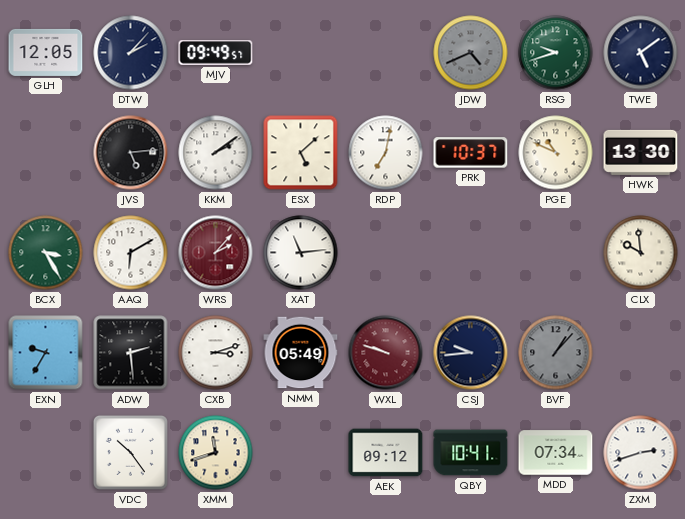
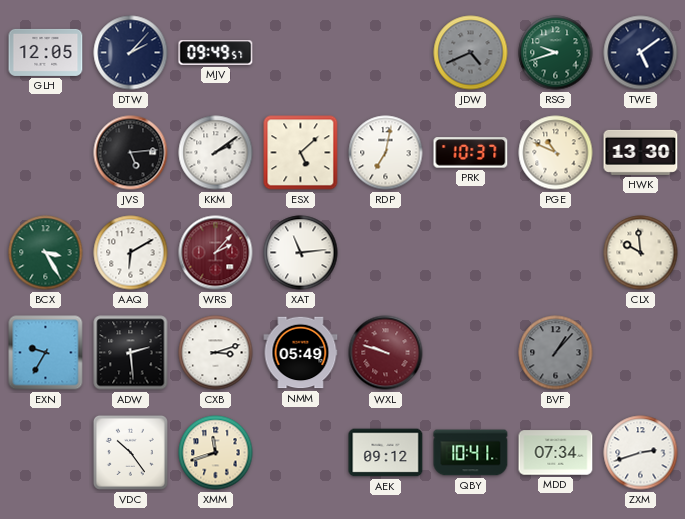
CSJ: 9:44 -> none (471, 353)
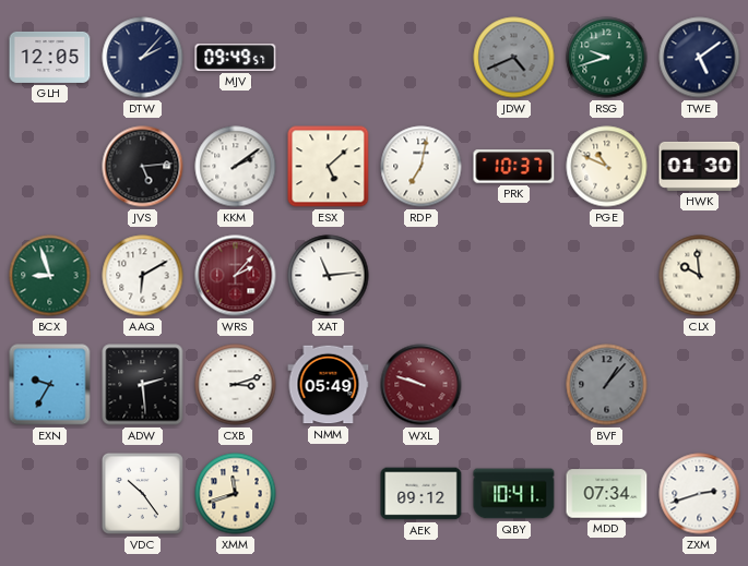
HWK: 13:30 -> 01:30 (700, 166)
BCX: 3:25 -> 8:57 (50, 276)
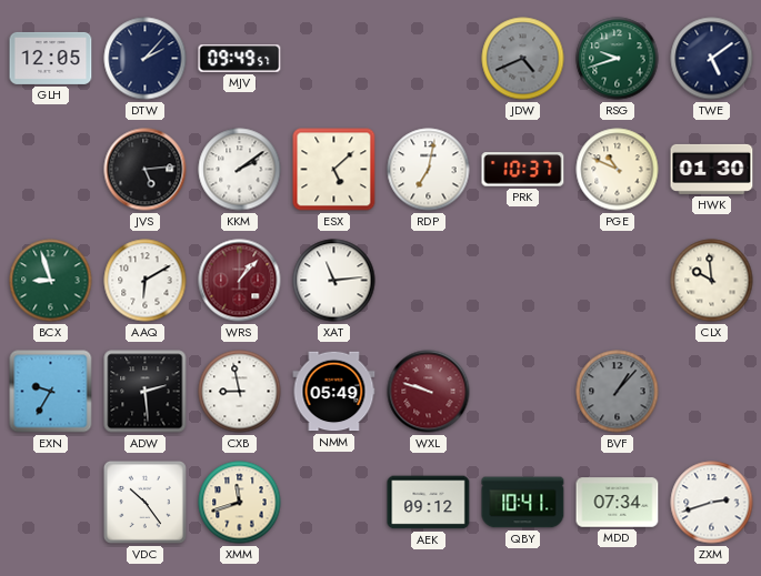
WRS: 2:07 -> 1:07 (240, 281)
CXB: 3:12 -> 8:58 (240, 392)
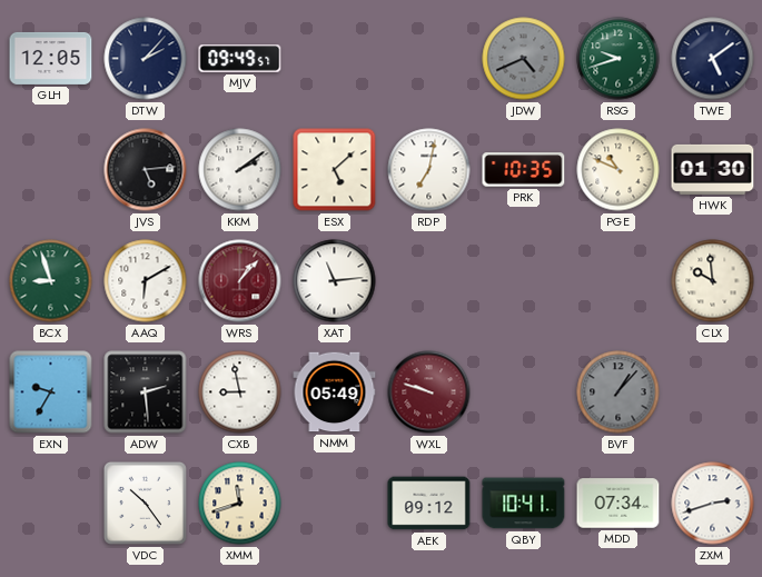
PRK: 10:37 -> 10:35 (524, 170)
